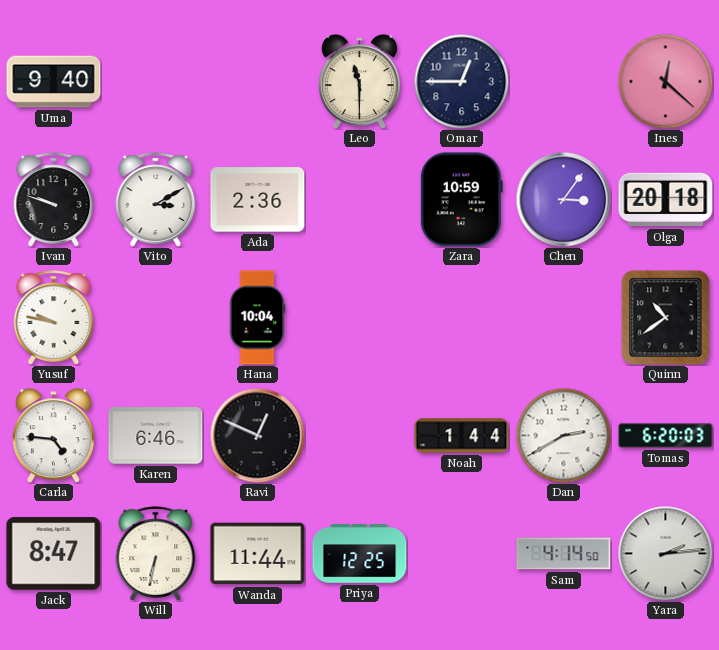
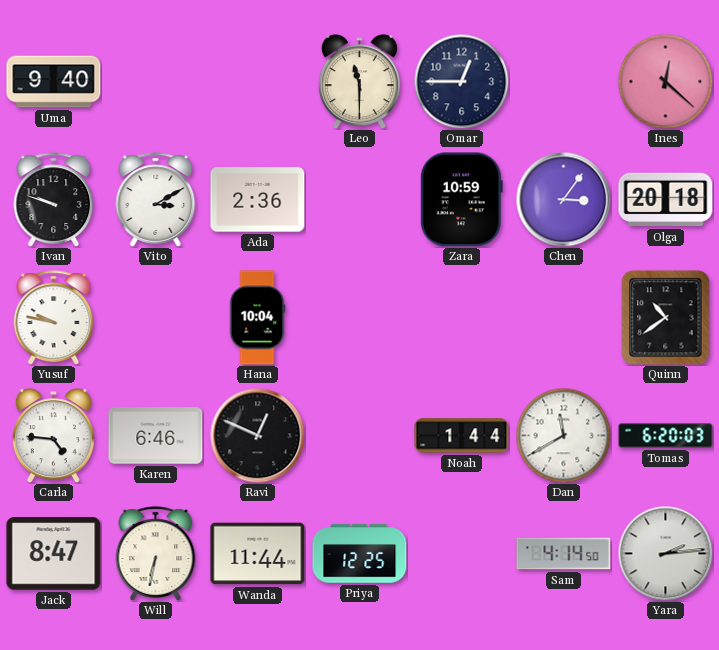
Dan: 2:40 -> 11:40 (563, 435)
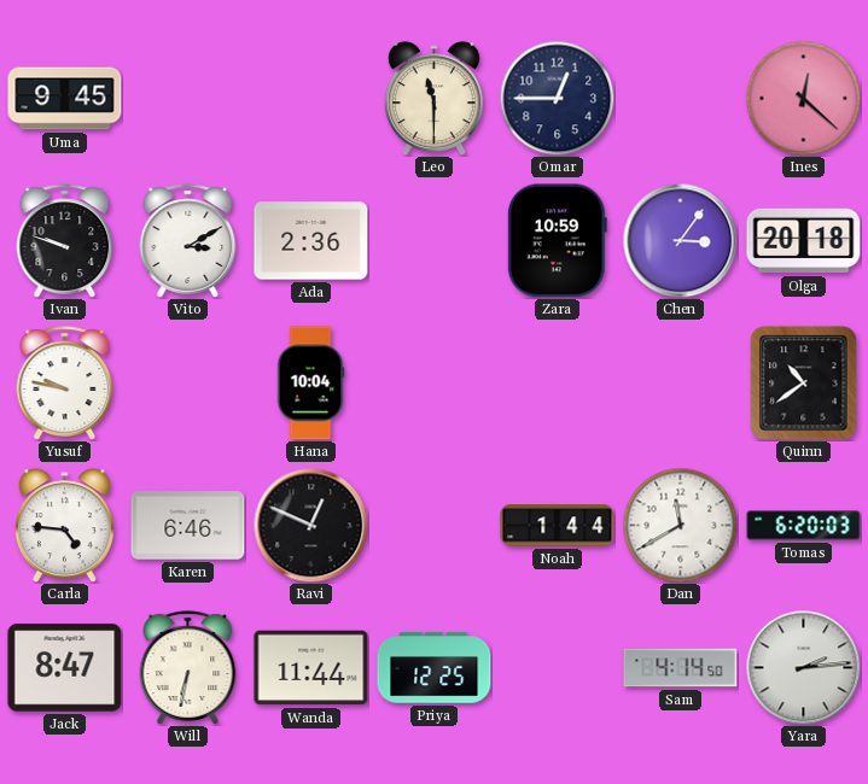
Uma: 9:40 -> 9:45 (65, 99)
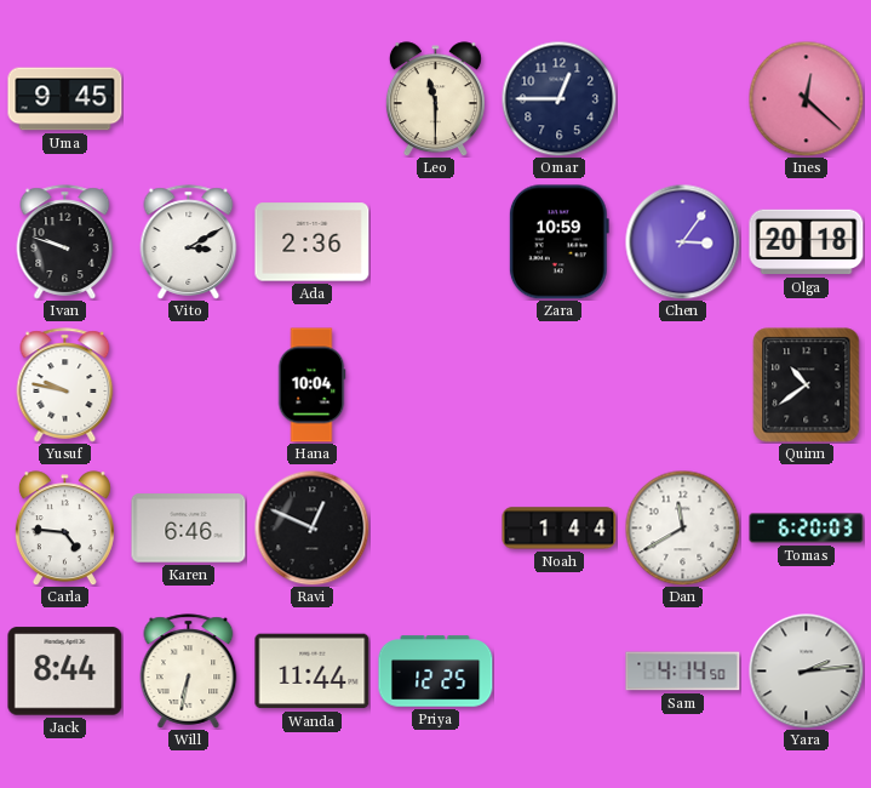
Jack: 8:47 -> 8:44 (65, 672)
